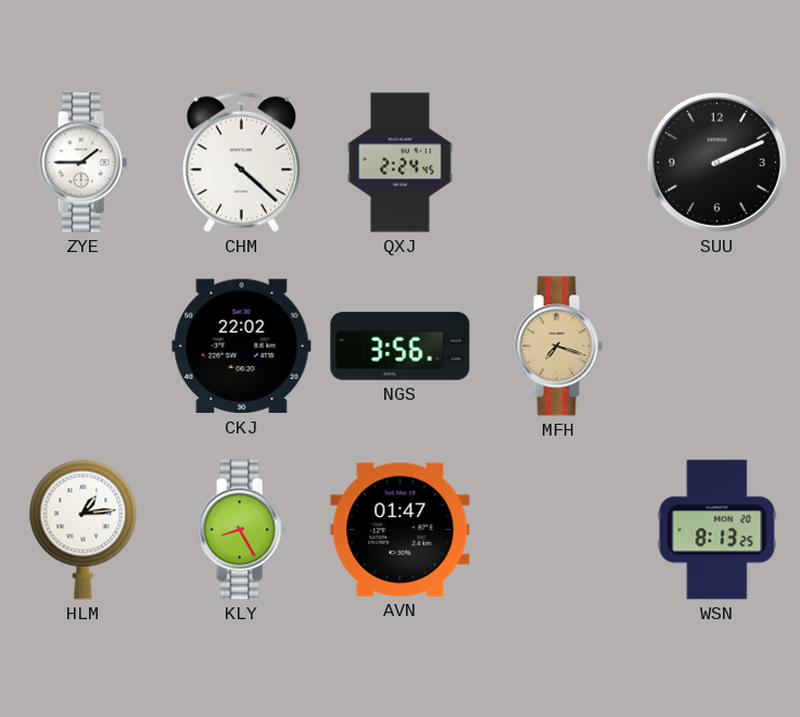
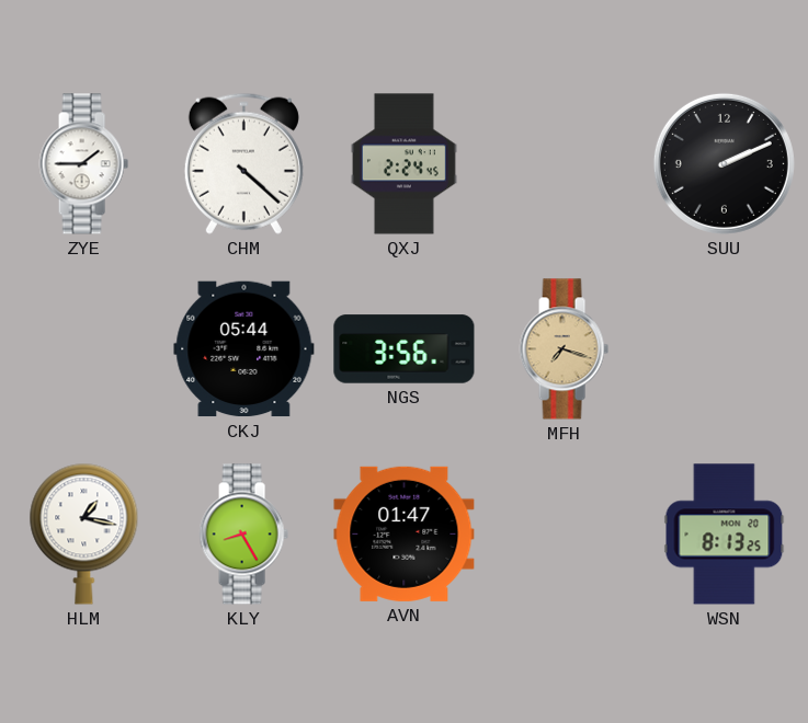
CKJ: 22:02 -> 05:44 (244, 349)
HLM: 1:14 -> 1:17 (84, 533)
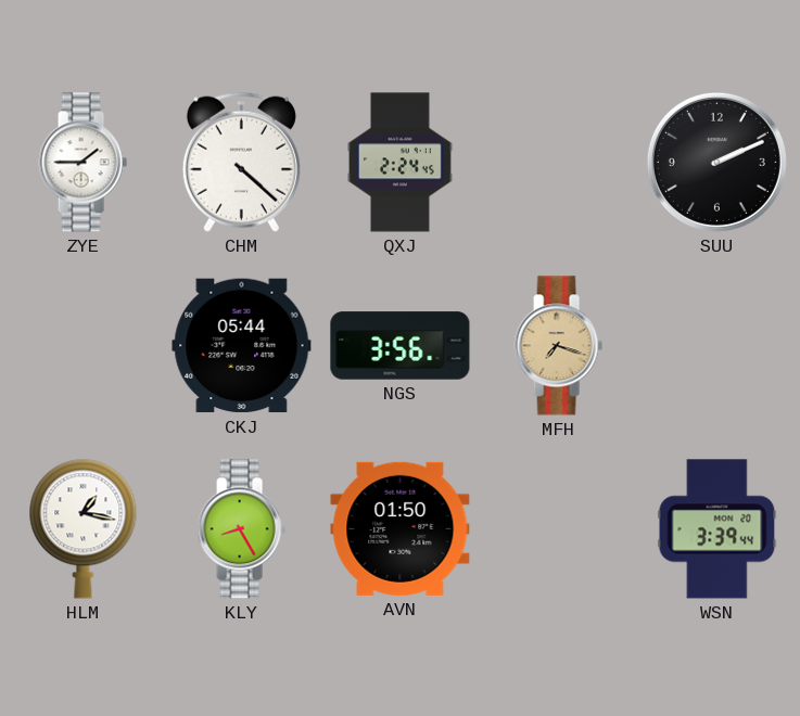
AVN: 01:47 -> 01:50 (401, 528)
WSN: 8:13 -> 3:39 (718, 529)
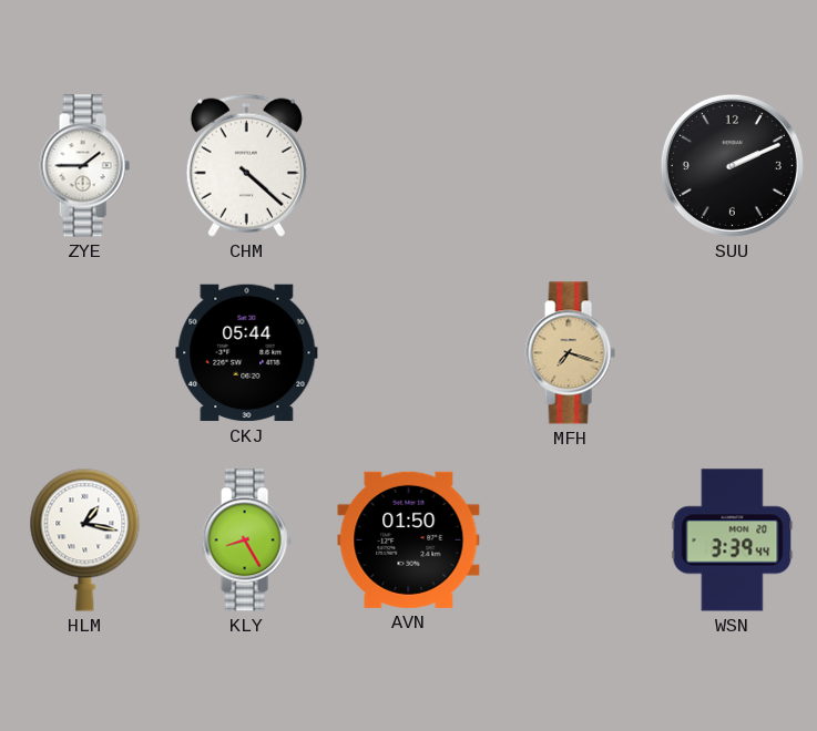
QXJ: 2:24 -> none (399, 163)
NGS: 3:56 -> none (401, 346)
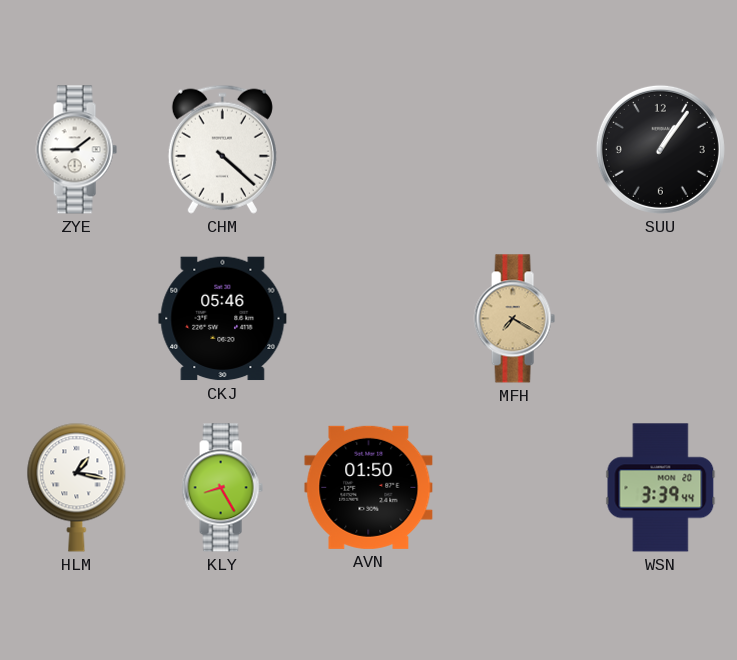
SUU: 2:11 -> 1:06 (660, 149)
CKJ: 05:44 -> 05:46 (223, 319)
MFH: 7:18 -> 7:20 (514, 319)
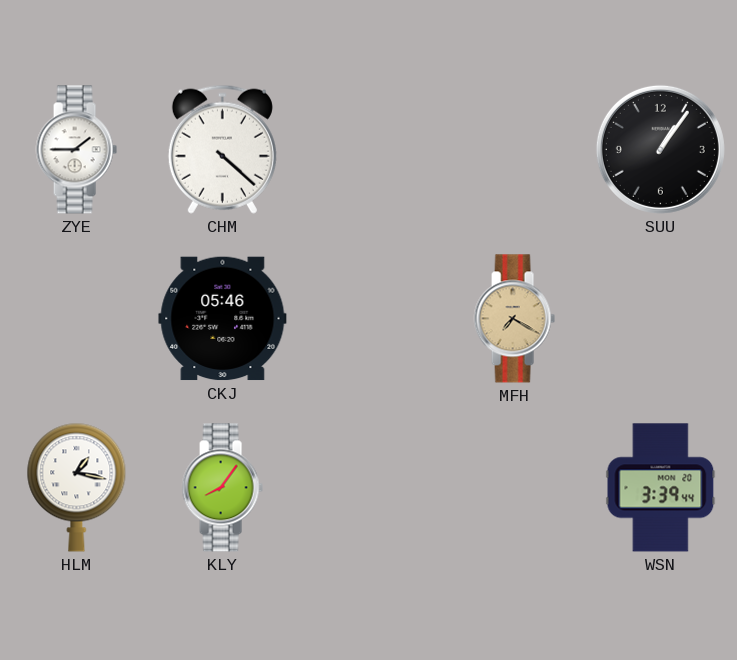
KLY: 8:25 -> 8:06 (222, 488)
AVN: 01:50 -> none (369, 487)
